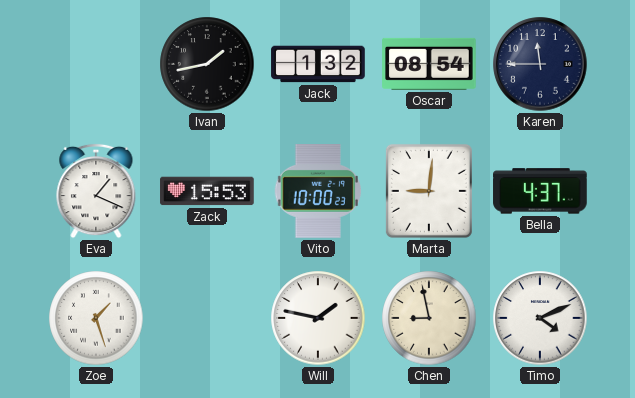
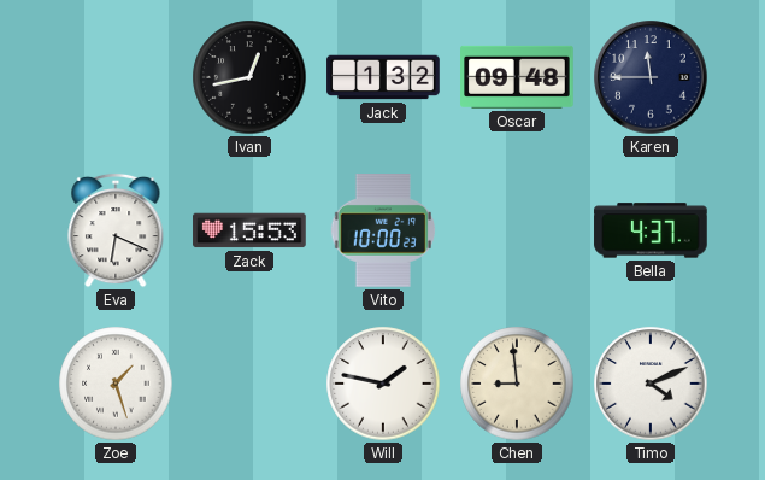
Ivan: 1:43 -> 12:43 (249, 77)
Oscar: 08:54 -> 09:48 (517, 77)
Eva: 1:19 -> 6:19 (116, 230)
Marta: 9:01 -> none (429, 191)
Chen: 8:58 -> 8:59 (517, 384)
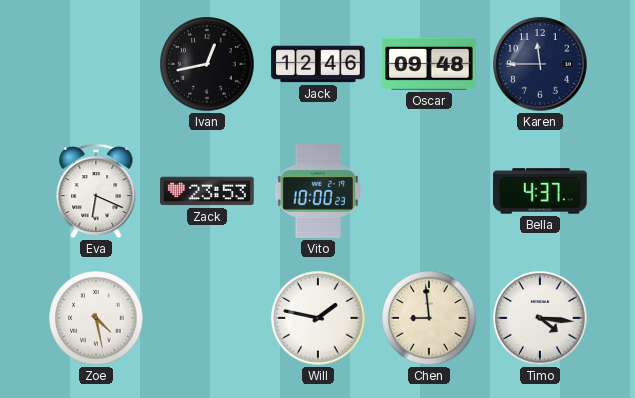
Jack: 1:32 -> 12:46 (318, 64)
Zack: 15:53 -> 23:53 (207, 191)
Zoe: 1:27 -> 4:28 (96, 318)
Timo: 4:11 -> 4:16 (540, 318)
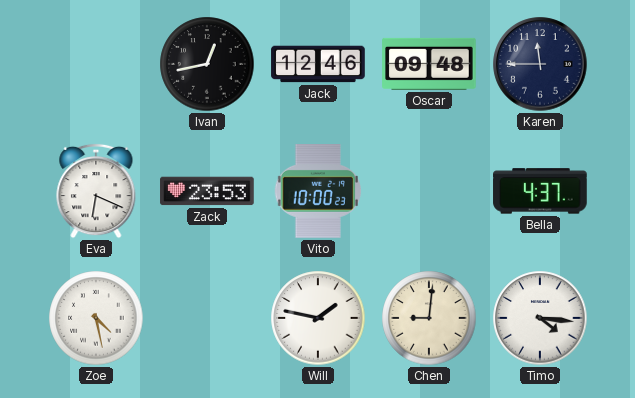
Chen: 8:59 -> 9:01 (429, 318)
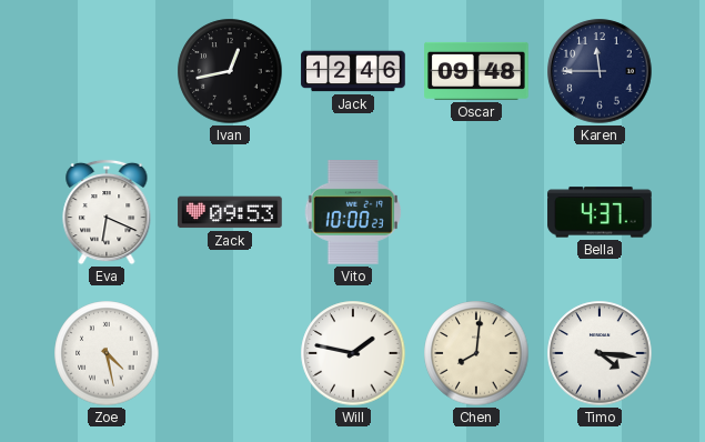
Zack: 23:53 -> 09:53 (230, 212)
Chen: 9:01 -> 8:01 (476, 353)
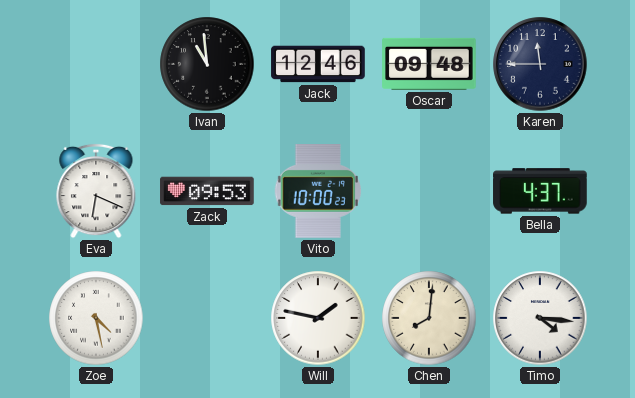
Ivan: 12:43 -> 10:59 (207, 64)
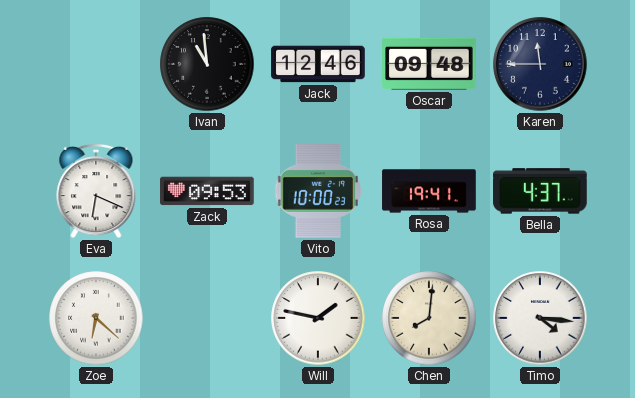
Rosa: none -> 19:41 (429, 191)
Zoe: 4:28 -> 6:22 (96, 318)
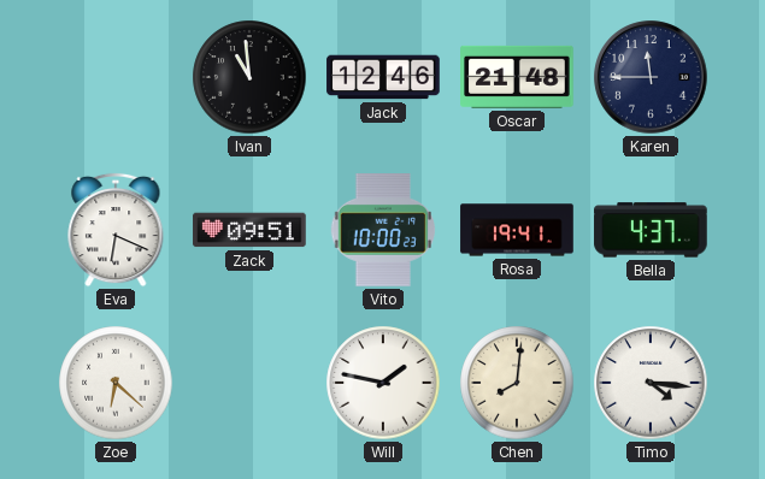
Oscar: 09:48 -> 21:48 (517, 77)
Zack: 09:53 -> 09:51 (249, 230)
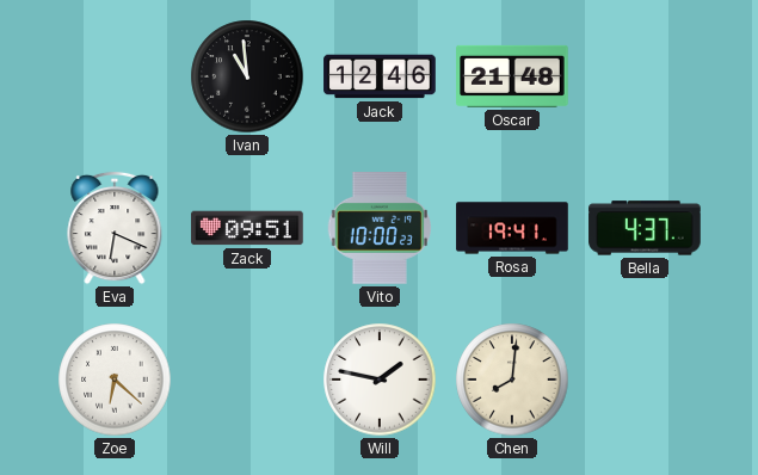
Karen: 11:45 -> none (651, 77)
Timo: 4:16 -> none (651, 383)
